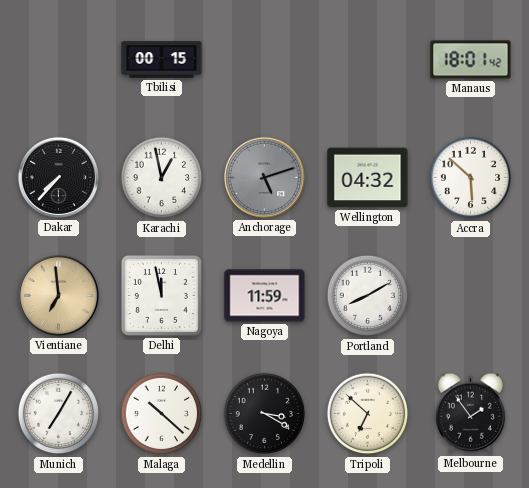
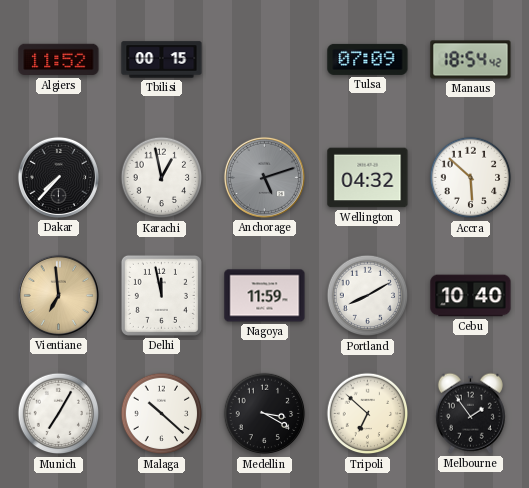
Algiers: none -> 11:52 (59, 60)
Tulsa: none -> 07:09 (368, 59)
Manaus: 18:01 -> 18:54 (471, 60)
Cebu: none -> 10:40 (471, 296)
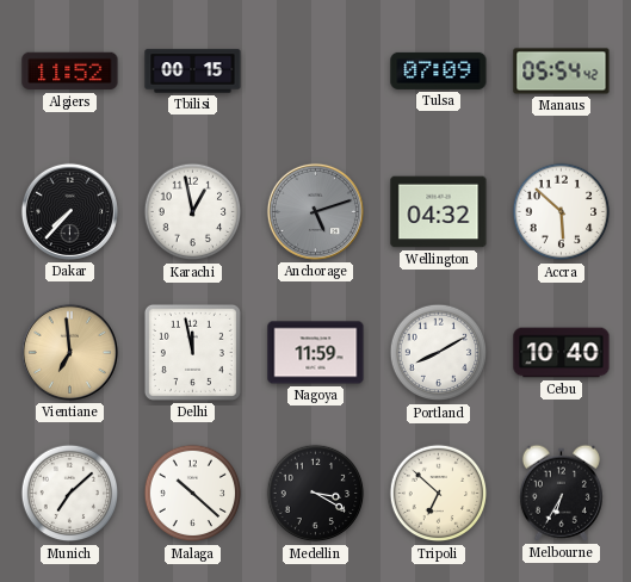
Manaus: 18:54 -> 05:54 (562, 72)
Munich: 7:05 -> 7:08 (70, 494)
Melbourne: 1:54 -> 6:35 (561, 493)
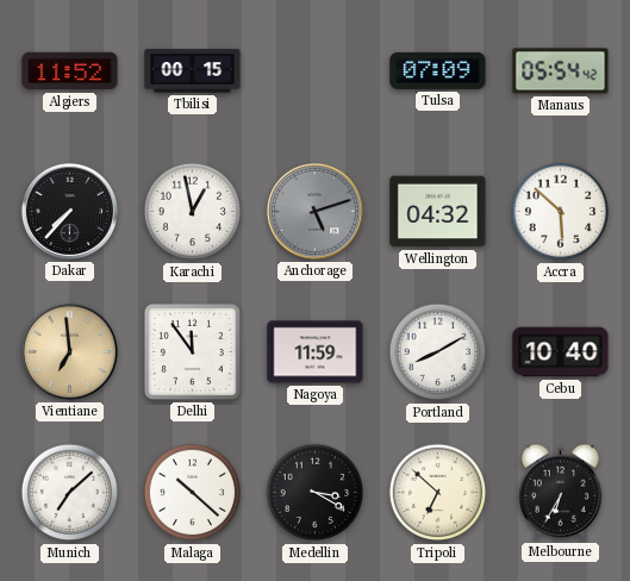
Delhi: 11:58 -> 11:54 (192, 351)
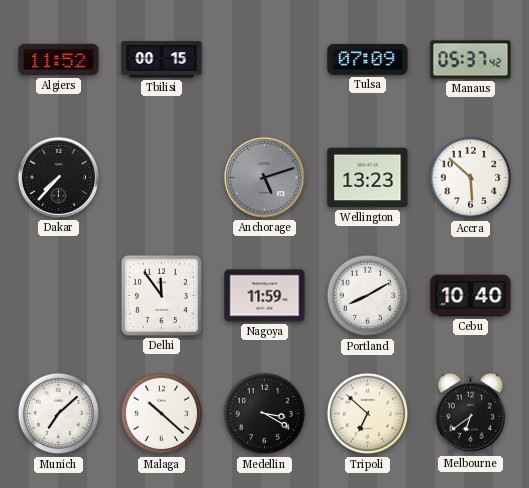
Manaus: 05:54 -> 05:37 (471, 60)
Karachi: 12:58 -> none (193, 212)
Wellington: 04:32 -> 13:23 (368, 178)
Vientiane: 6:59 -> none (69, 351)
Melbourne: 6:35 -> 6:39 (470, 413)
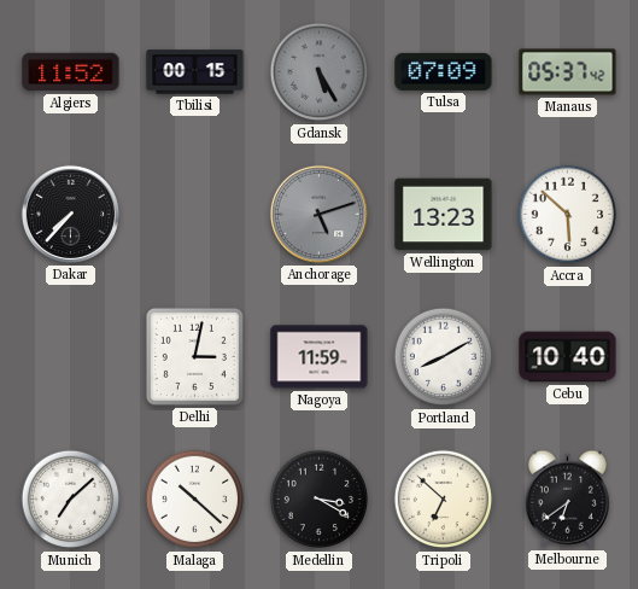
Gdansk: none -> 5:25 (320, 72)
Delhi: 11:54 -> 3:02 (194, 356)
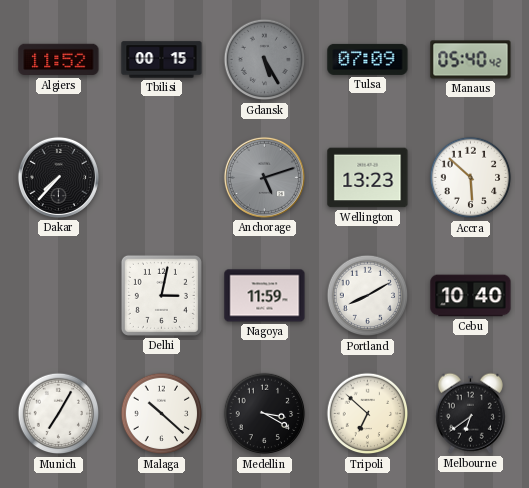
Manaus: 05:37 -> 05:40 (471, 60)
Munich: 7:08 -> 7:05 (59, 414)
